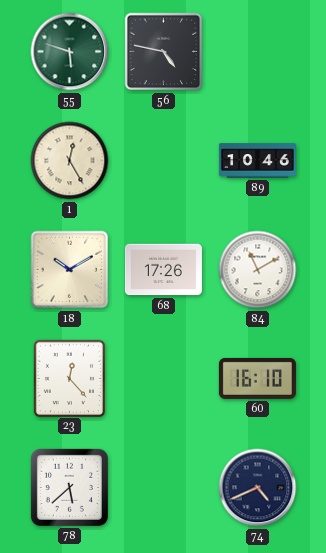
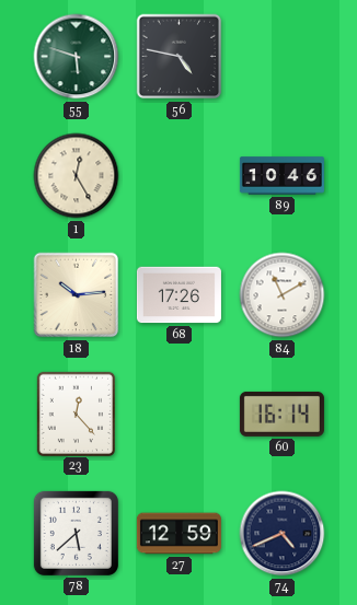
18: 10:10 -> 10:14 (77, 295)
60: 16:10 -> 16:14 (281, 414)
27: none -> 12:59 (178, 534)
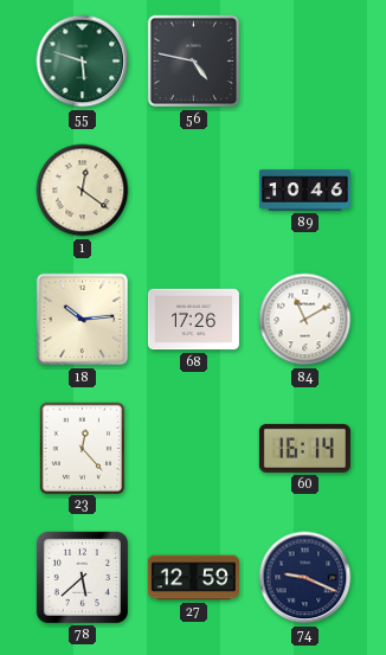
1: 12:25 -> 12:21 (83, 191)
74: 4:41 -> 9:19 (305, 578)
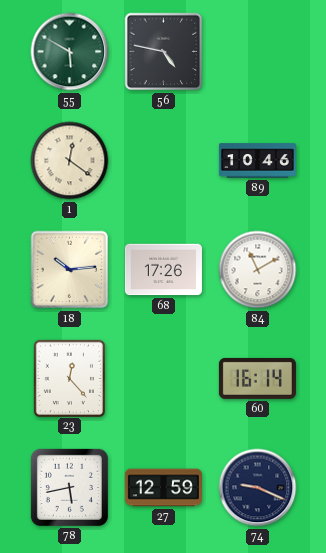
55: 5:48 -> 5:50 (70, 52)
78: 5:38 -> 5:43 (69, 487)
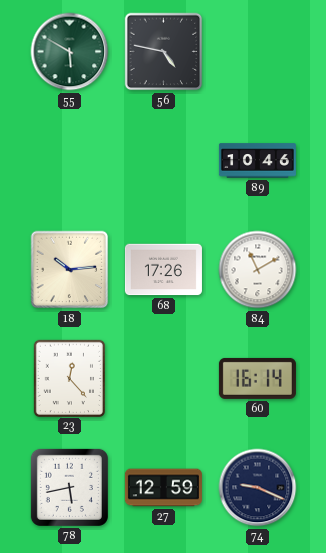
1: 12:21 -> none (70, 161)
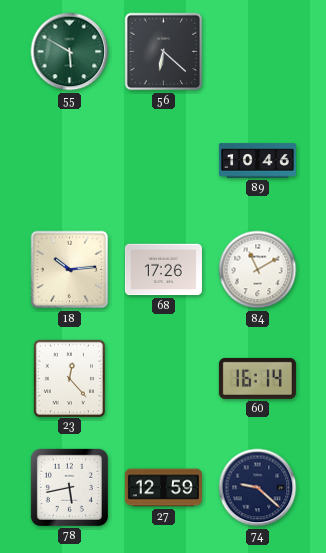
56: 4:47 -> 6:22 (164, 52)
74: 9:19 -> 9:22 (258, 488)
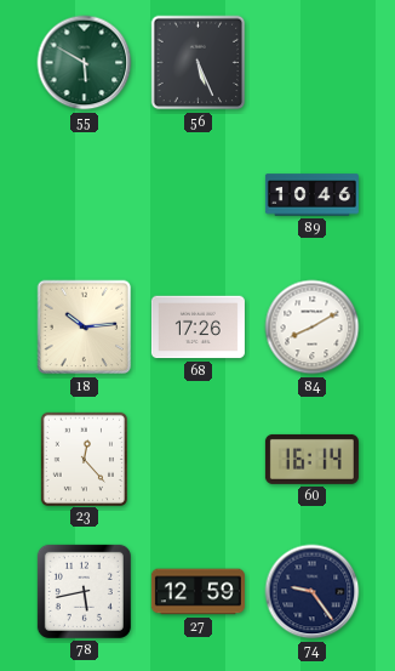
56: 6:22 -> 5:26 (199, 63)
84: 11:10 -> 8:10 (313, 328)
74: 9:22 -> 9:24 (313, 592)
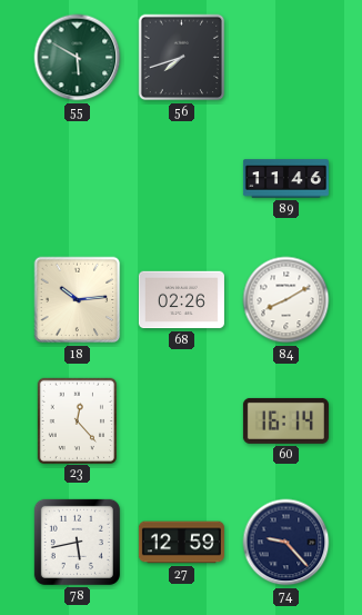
56: 5:26 -> 7:42 (182, 58)
89: 10:46 -> 11:46 (285, 179)
68: 17:26 -> 02:26 (181, 300)
74: 9:24 -> 9:23 (286, 543)
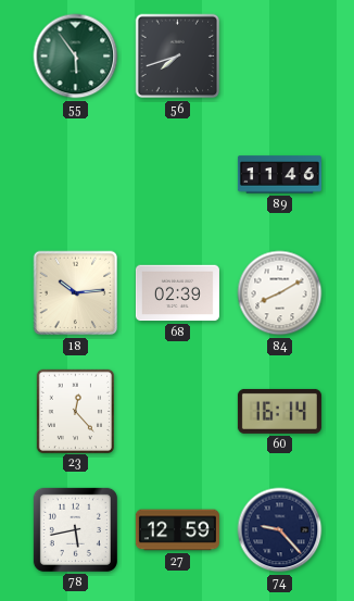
55: 5:50 -> 5:54 (76, 57)
68: 02:26 -> 02:39 (177, 293)
